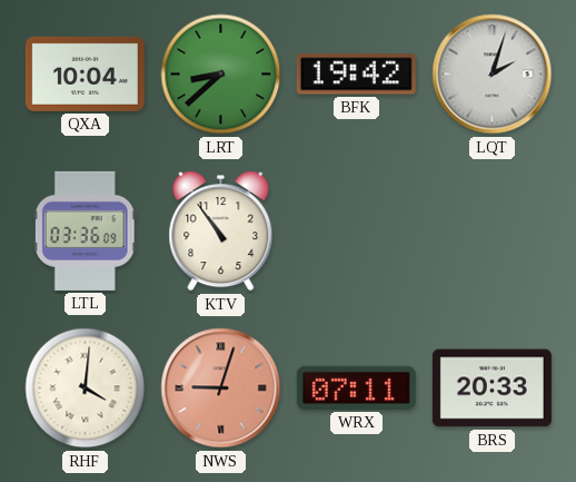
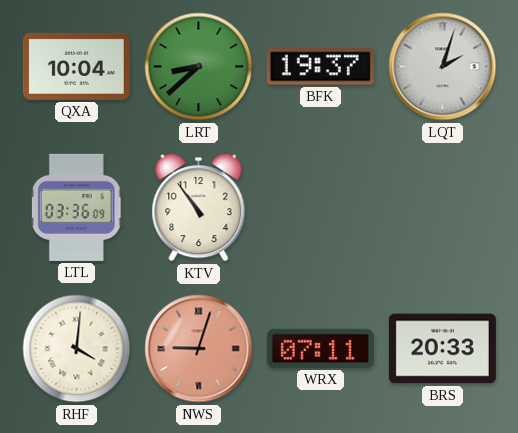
BFK: 19:42 -> 19:37 (320, 67)
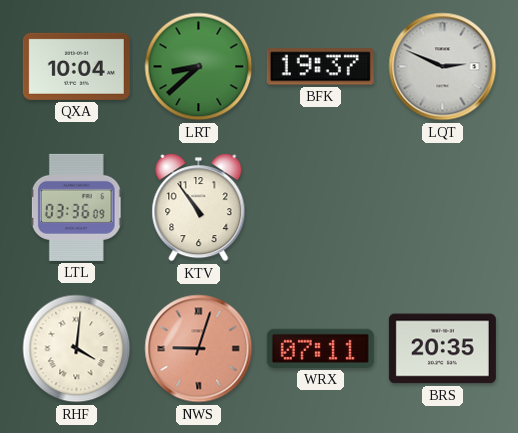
LQT: 2:03 -> 2:49 (443, 67)
BRS: 20:33 -> 20:35 (442, 349)
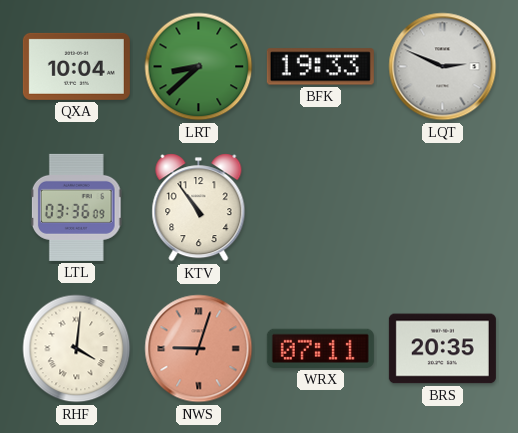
BFK: 19:37 -> 19:33 (320, 67)
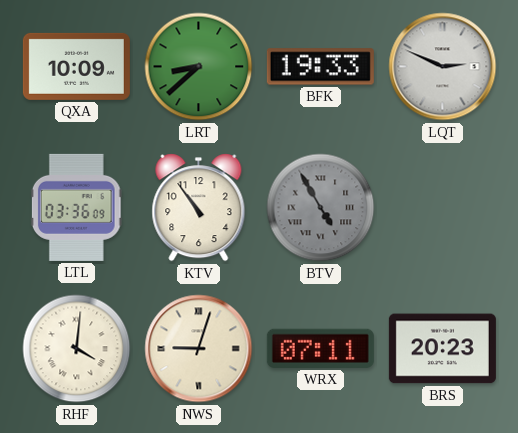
QXA: 10:04 -> 10:09 (76, 66)
BTV: none -> 4:55 (321, 208)
NWS dial: salmon -> cream (199, 349)
BRS: 20:35 -> 20:23 (442, 349)
